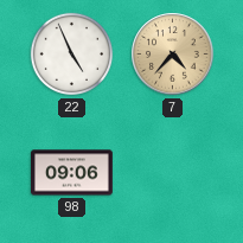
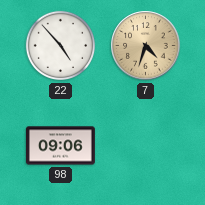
22: 4:56 -> 4:53 (61, 46)
7: 4:37 -> 4:33 (146, 46)
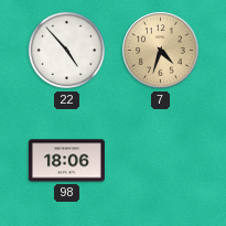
98: 09:06 -> 18:06 (66, 161)
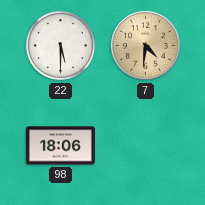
22: 4:53 -> 5:30 (61, 46)
7: 4:33 -> 4:31 (146, 46)
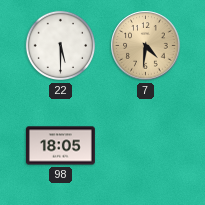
98: 18:06 -> 18:05 (60, 146)
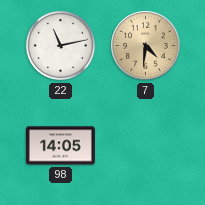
22: 5:30 -> 11:13 (61, 46)
98: 18:05 -> 14:05 (60, 146)
